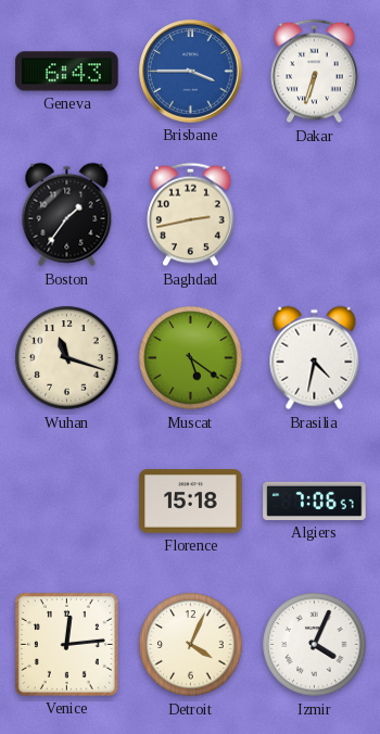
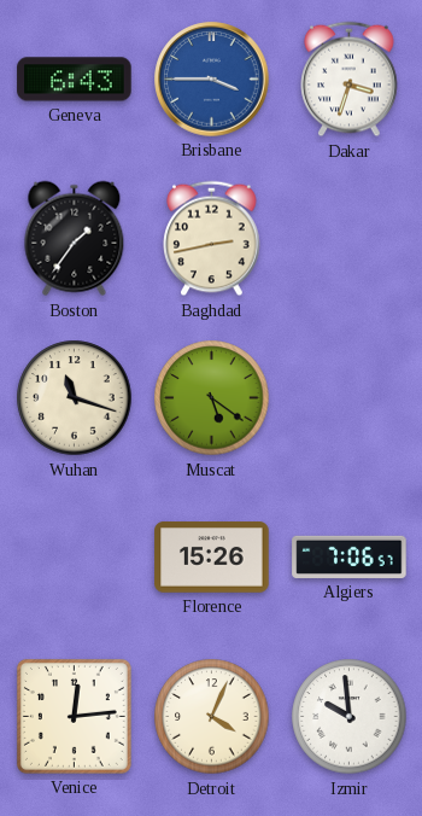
Dakar: 6:33 -> 3:33 (350, 80)
Brasilia: 4:32 -> none (315, 358)
Florence: 15:18 -> 15:26 (212, 558)
Izmir: 4:04 -> 9:59 (350, 717)
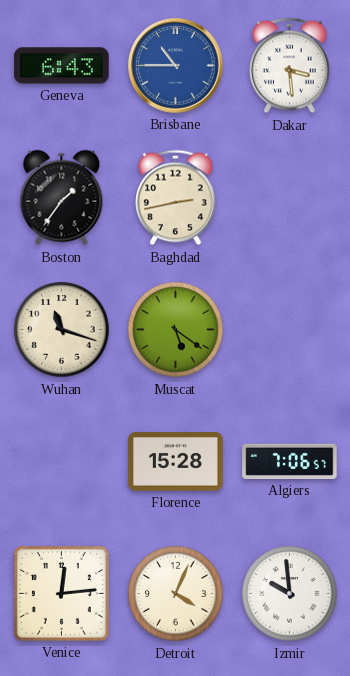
Brisbane: 3:45 -> 10:45 (176, 66)
Dakar: 3:33 -> 3:29 (290, 66)
Florence: 15:26 -> 15:28 (176, 462)
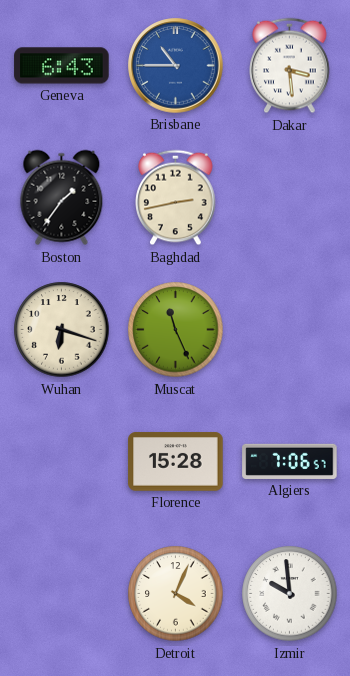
Wuhan: 11:18 -> 6:18 (62, 330)
Muscat: 5:21 -> 11:26 (176, 330)
Venice: 12:14 -> none (61, 593)
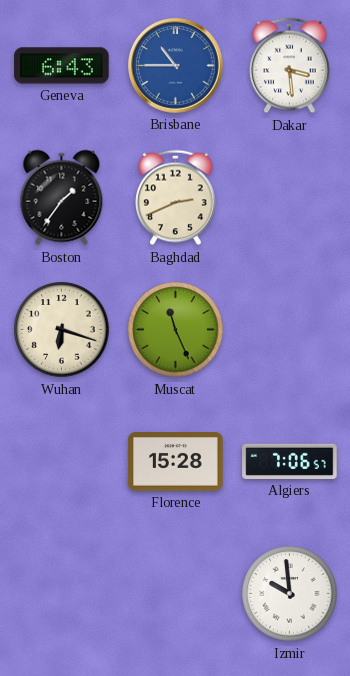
Baghdad: 2:43 -> 2:41 (176, 198)
Detroit: 4:04 -> none (176, 594)
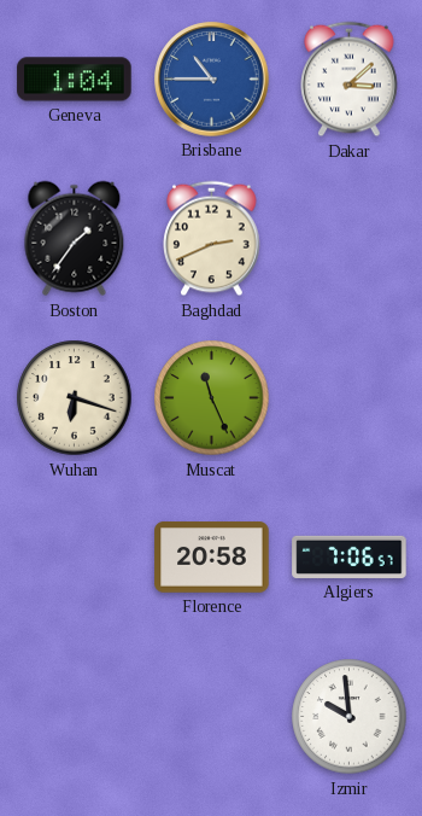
Geneva: 6:43 -> 1:04 (75, 80)
Dakar: 3:29 -> 3:08 (350, 80)
Florence: 15:28 -> 20:58 (212, 558)
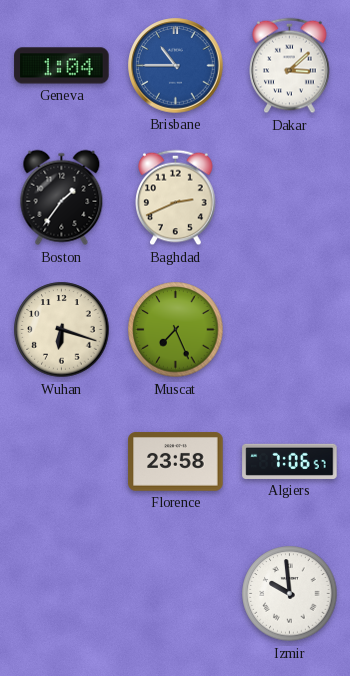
Muscat: 11:26 -> 7:26 (176, 330)
Florence: 20:58 -> 23:58 (176, 462)
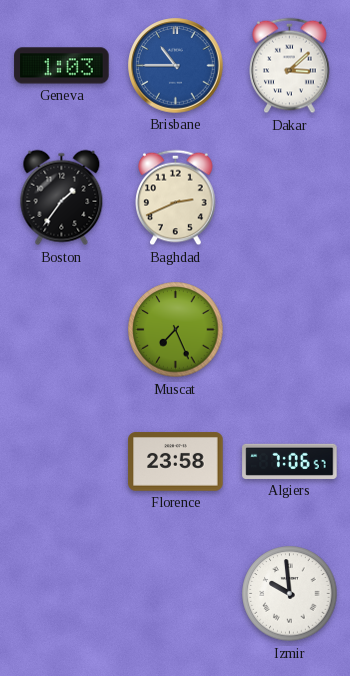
Geneva: 1:04 -> 1:03 (62, 66)
Wuhan: 6:18 -> none (62, 330)
